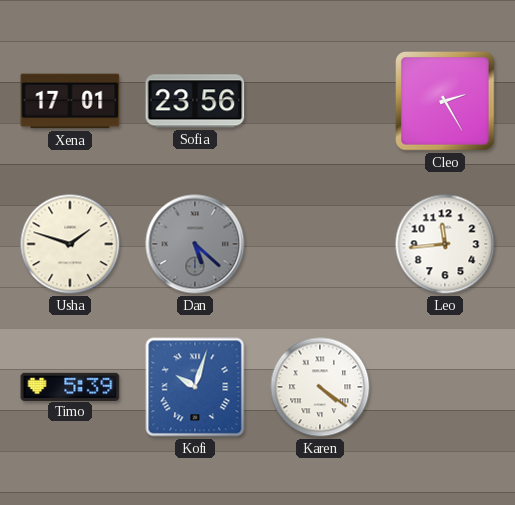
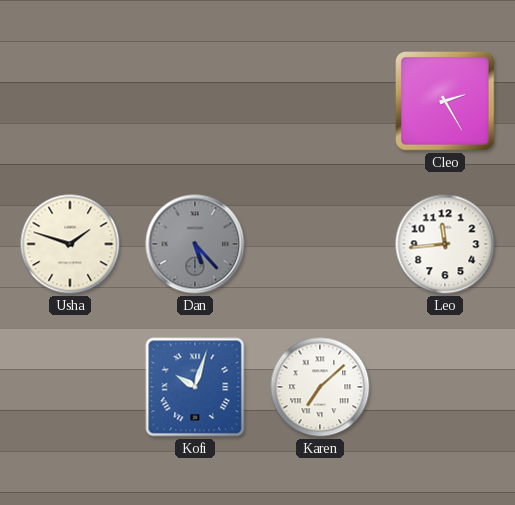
Xena: 17:01 -> none (70, 101)
Sofia: 23:56 -> none (195, 101)
Dan: 5:22 -> 5:23 (195, 244)
Timo: 5:39 -> none (70, 386)
Karen: 4:21 -> 7:08 (320, 387)
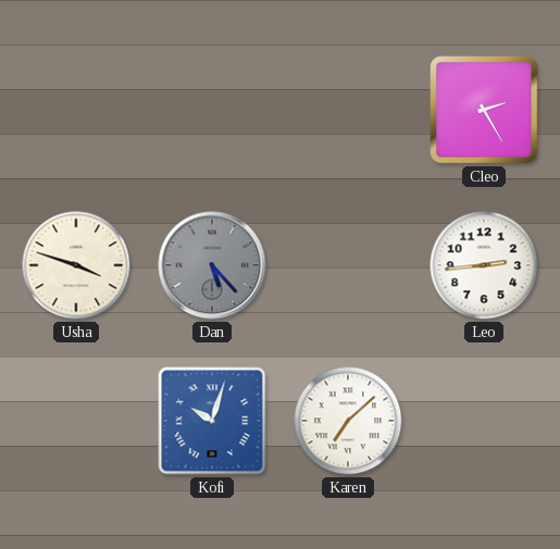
Usha: 1:48 -> 3:48 (76, 265)
Leo: 11:44 -> 2:44 (484, 265)
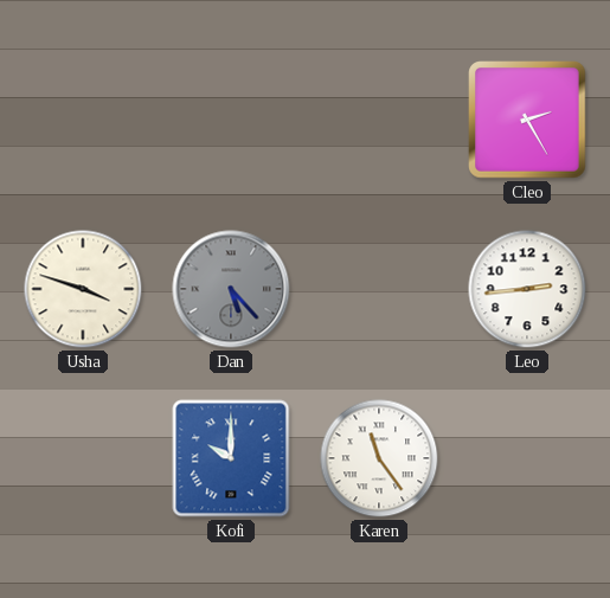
Kofi: 10:03 -> 10:00 (231, 458)
Karen: 7:08 -> 11:24 (379, 458)
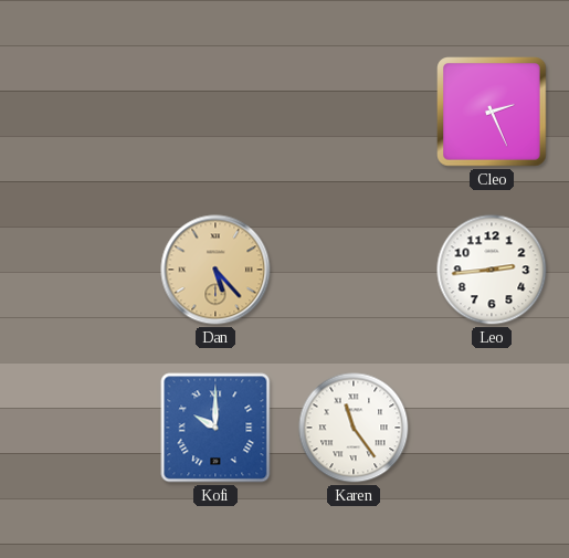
Cleo: 2:25 -> 2:26 (492, 112)
Usha: 3:48 -> none (83, 289)
Dan dial: grey -> champagne (215, 270)
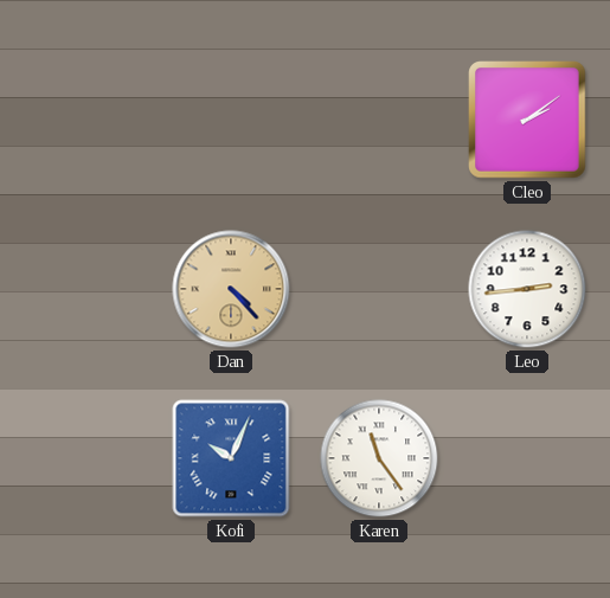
Cleo: 2:26 -> 2:09 (527, 120)
Dan: 5:23 -> 4:23 (231, 289)
Kofi: 10:00 -> 10:04 (231, 458)
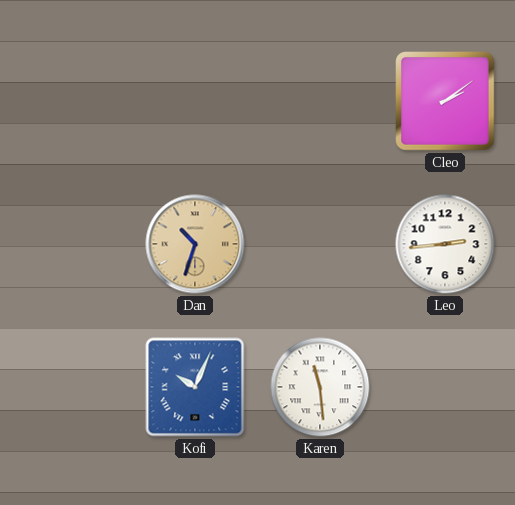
Dan: 4:23 -> 10:33 (195, 244)
Karen: 11:24 -> 11:29 (320, 387)
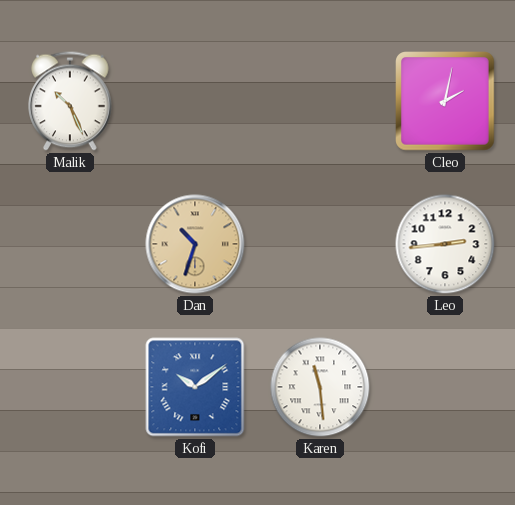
Malik: none -> 10:26 (71, 101)
Cleo: 2:09 -> 2:02 (445, 101)
Kofi: 10:04 -> 10:09 (195, 387)
